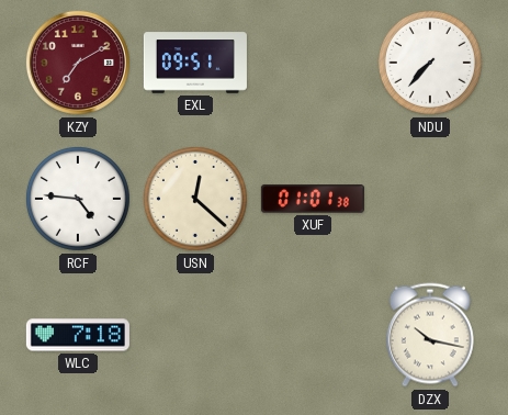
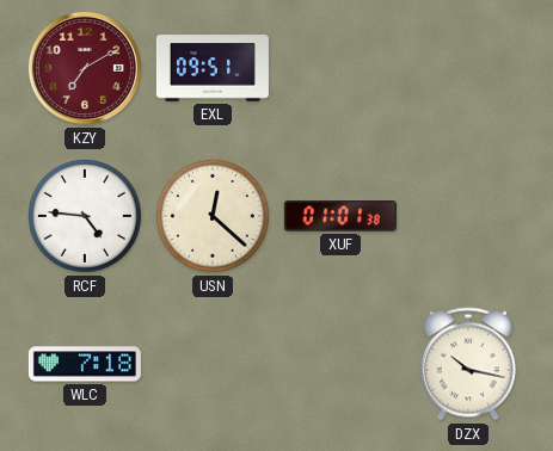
NDU: 7:37 -> none (430, 63)
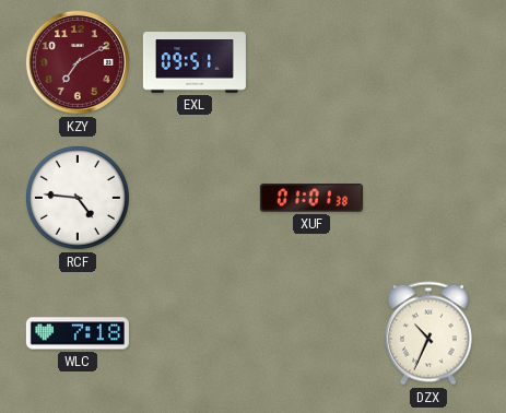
USN: 12:22 -> none (213, 216)
DZX: 10:17 -> 10:34 (428, 333)
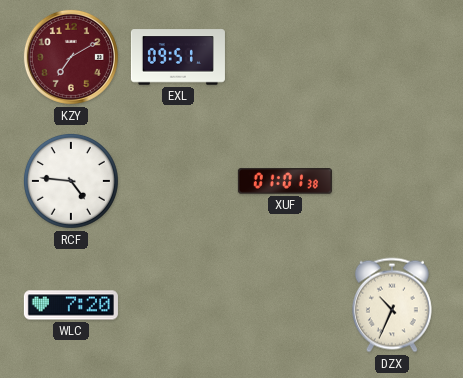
WLC: 7:18 -> 7:20 (71, 305)
